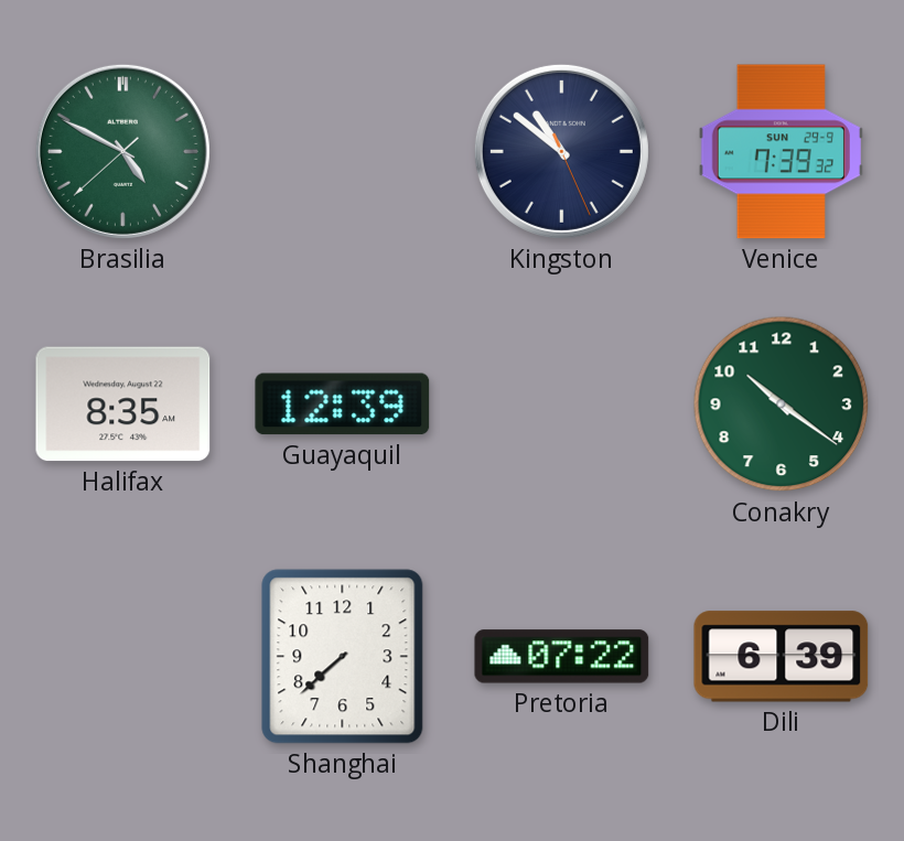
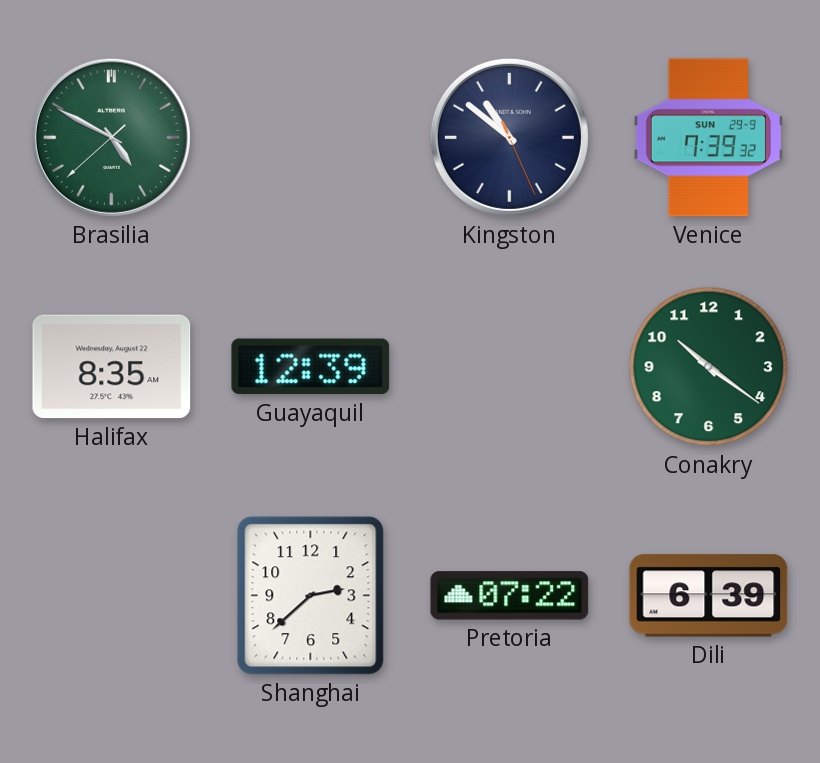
Shanghai: 7:38 -> 2:38 (311, 596)
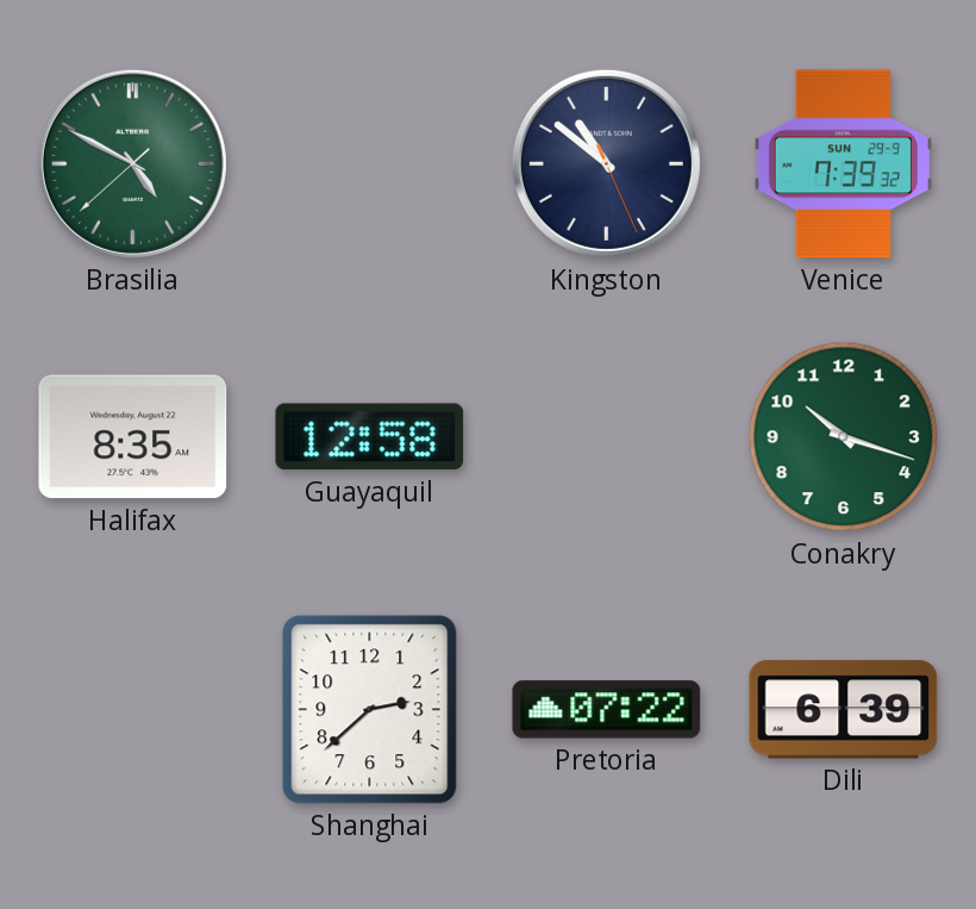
Guayaquil: 12:39 -> 12:58 (370, 437)
Conakry: 10:21 -> 10:18 (844, 437)
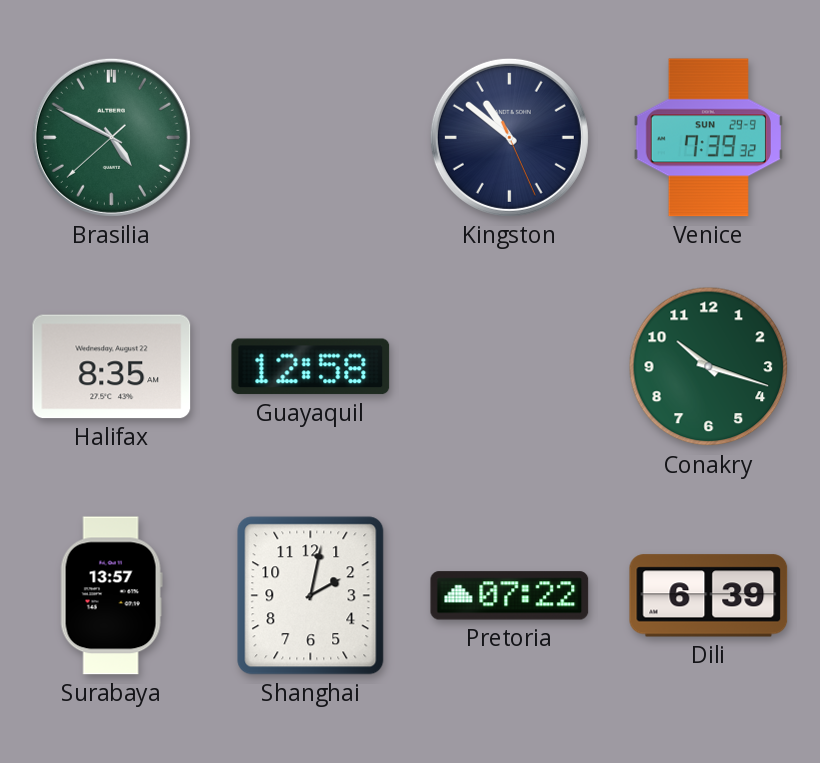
Surabaya: none -> 13:57 (111, 596)
Shanghai: 2:38 -> 2:02 (311, 596)
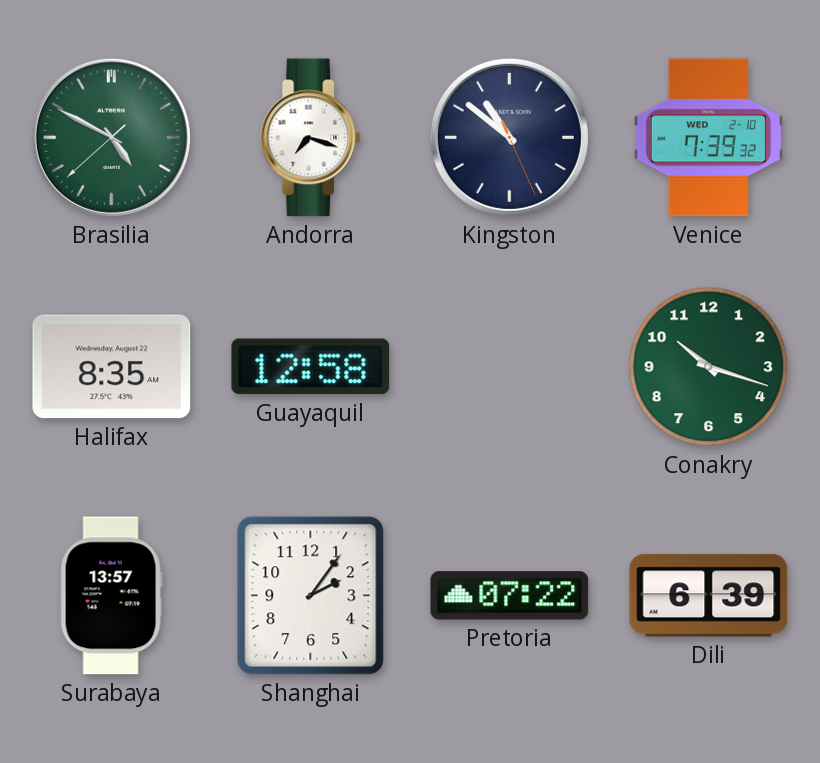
Andorra: none -> 7:18 (311, 138)
Venice date: SUN 29-9 -> WED 2-10 (708, 138)
Shanghai: 2:02 -> 2:06 (311, 596)
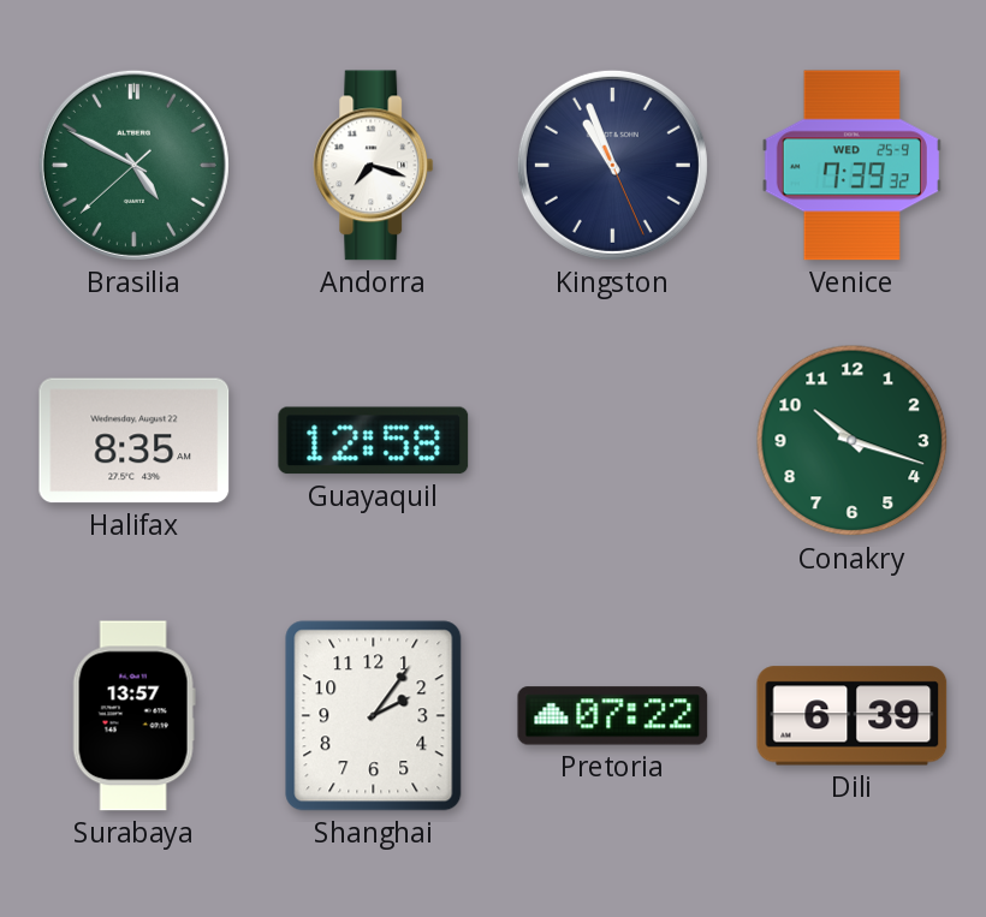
Kingston: 10:51 -> 10:56 (612, 165)
Venice date: WED 2-10 -> WED 25-9 (851, 166)
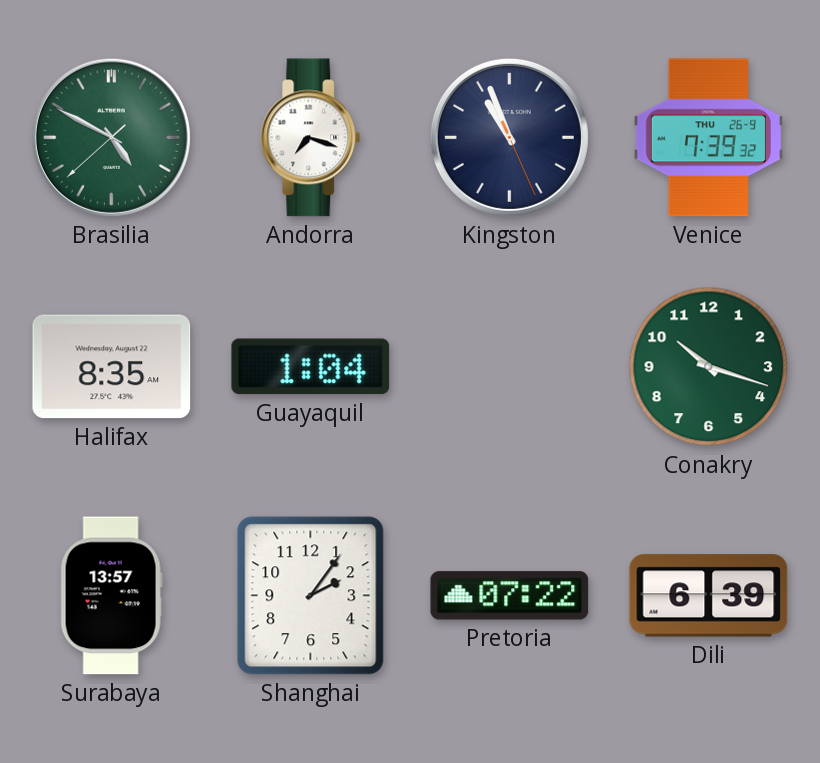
Venice date: WED 25-9 -> THU 26-9 (708, 138)
Guayaquil: 12:58 -> 1:04 (311, 367)
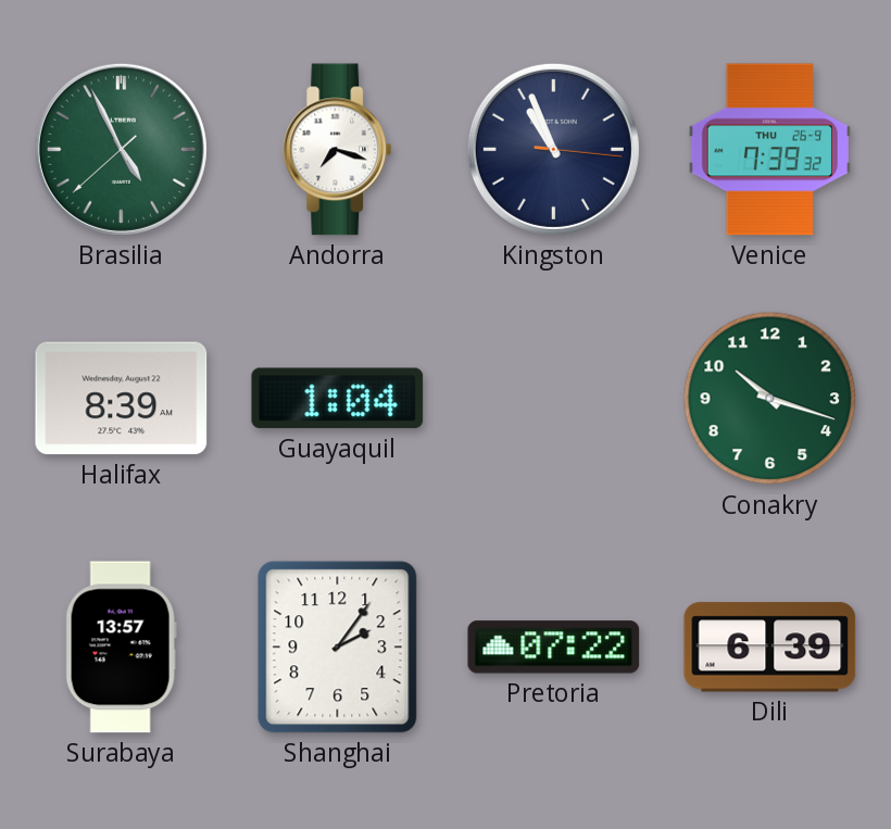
Brasilia: 4:49 -> 4:55 (121, 149)
Kingston: 10:56:26 -> 10:56:16 (553, 149)
Halifax: 8:35 -> 8:39 (122, 399)
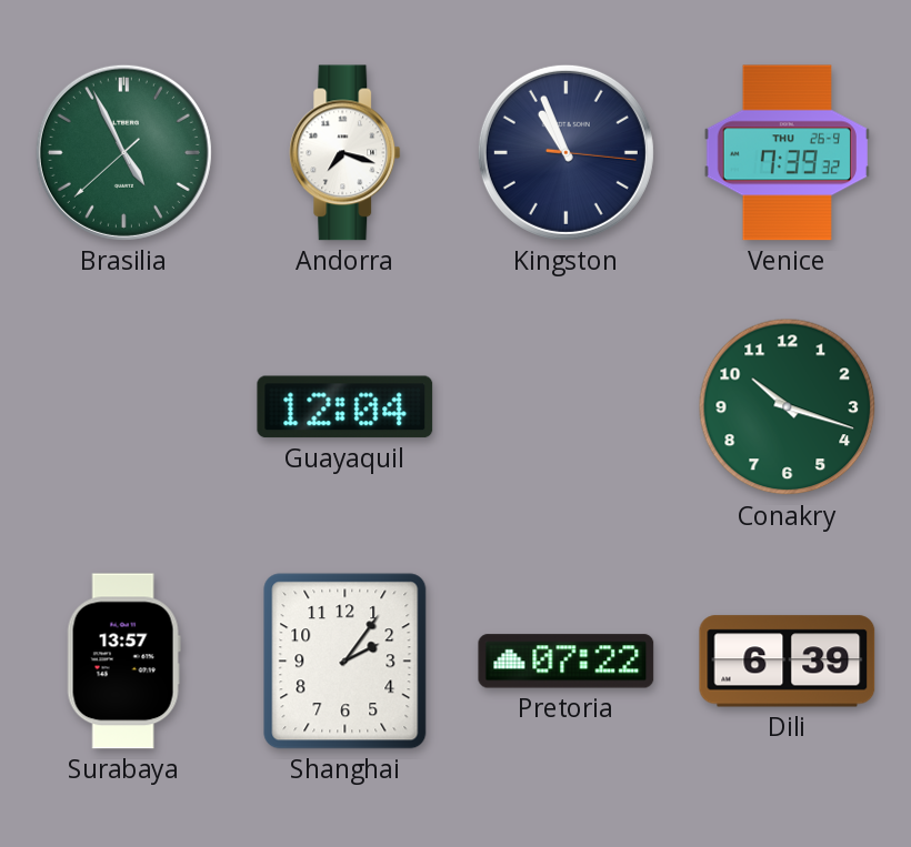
Halifax: 8:39 -> none (122, 399)
Guayaquil: 1:04 -> 12:04 (346, 407)
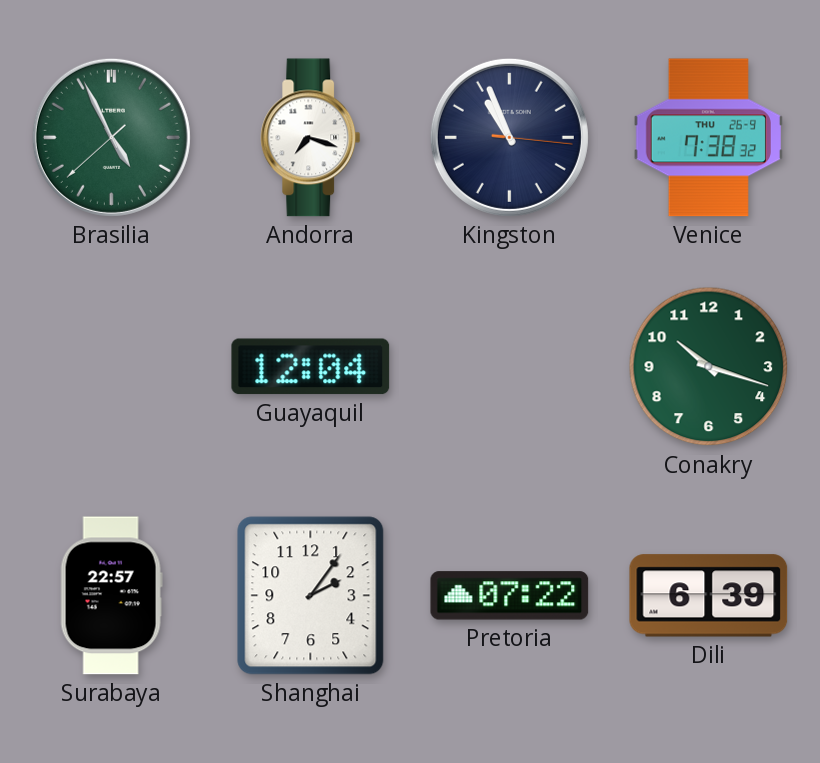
Venice: 7:39 -> 7:38 (708, 138)
Surabaya: 13:57 -> 22:57 (111, 596)
